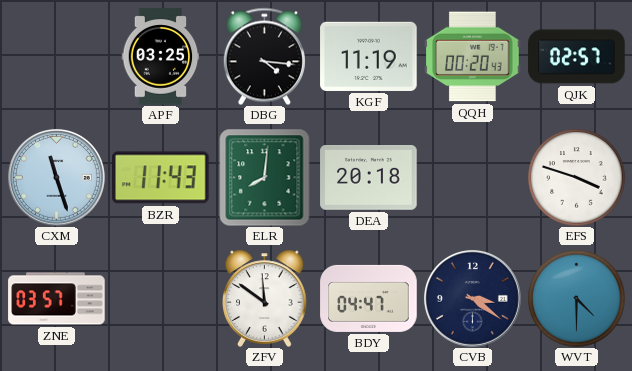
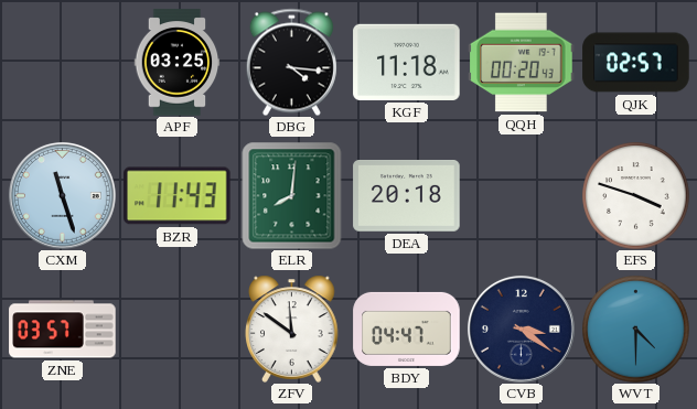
KGF: 11:19 -> 11:18 (407, 62)
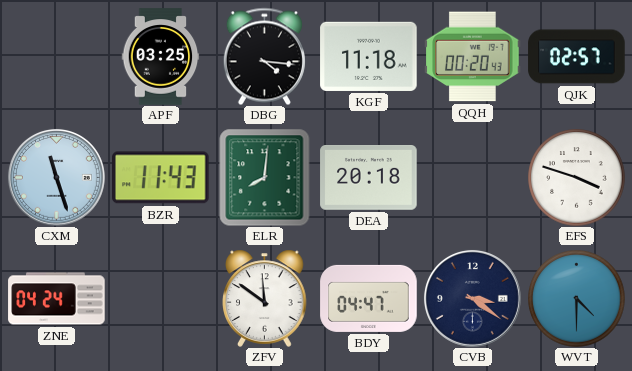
ZNE: 03:57 -> 04:24 (57, 299)
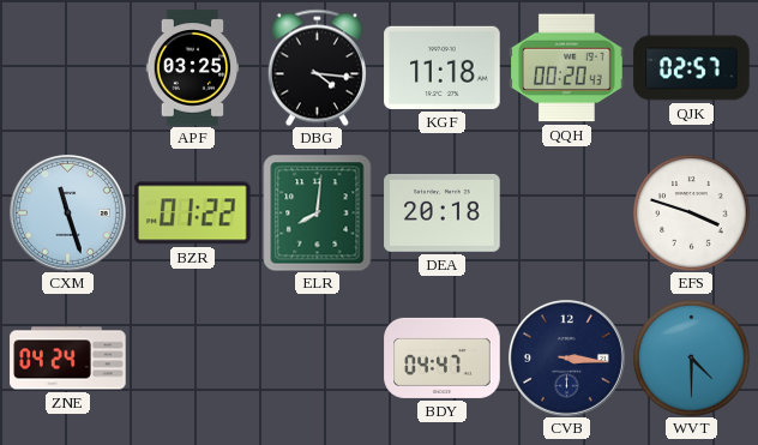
BZR: 11:43 -> 01:22 (193, 214)
ZFV: 11:51 -> none (265, 298)
CVB: 3:21 -> 3:16 (566, 357)
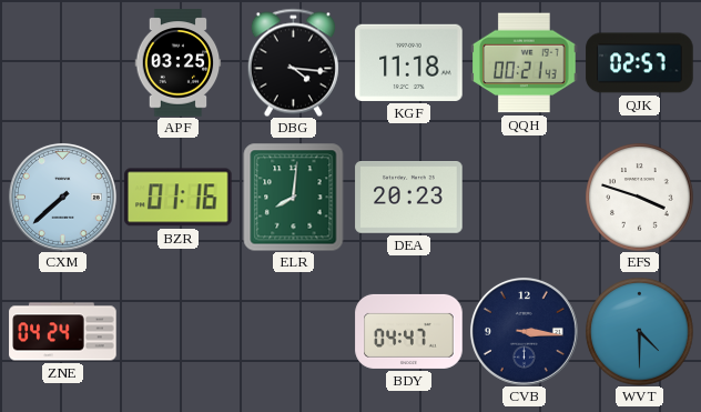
QQH: 00:20 -> 00:21 (525, 63)
CXM: 11:27 -> 7:38 (62, 197)
BZR: 01:22 -> 01:16 (179, 198)
DEA: 20:18 -> 20:23 (409, 198)
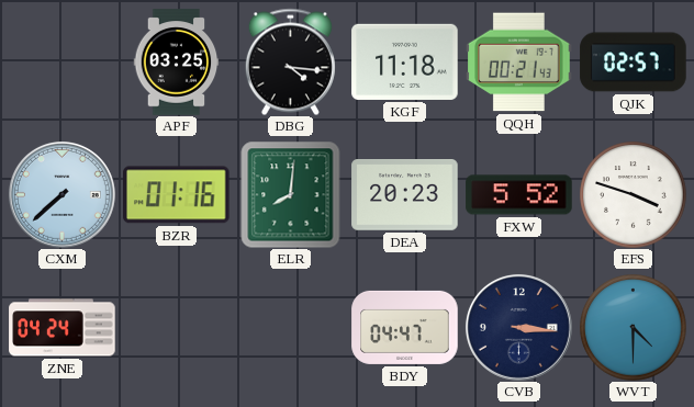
FXW: none -> 5:52 (519, 195)
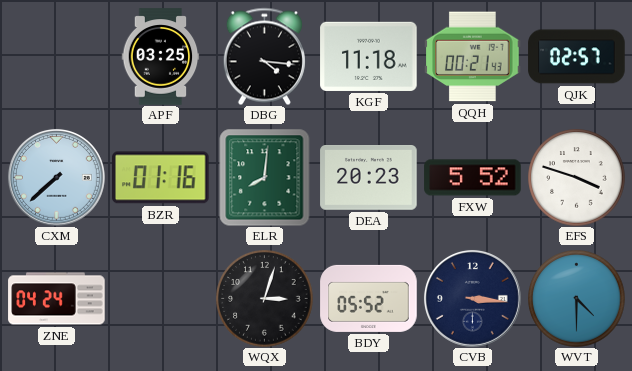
WQX: none -> 3:03 (265, 299)
BDY: 04:47 -> 05:52 (369, 298)
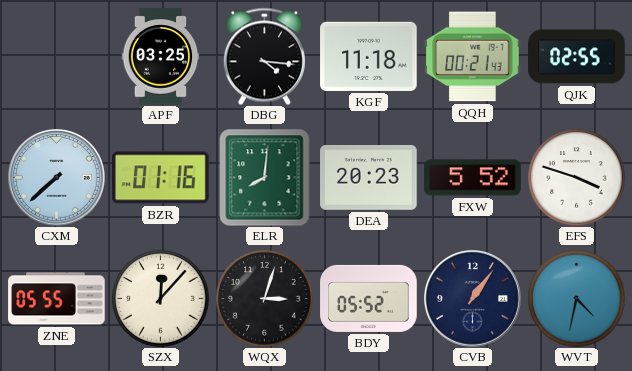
QJK: 02:57 -> 02:55 (577, 57)
ZNE: 04:24 -> 05:55 (57, 299)
SZX: none -> 12:07 (161, 299)
CVB: 3:16 -> 1:06 (472, 298)
WVT: 4:30 -> 4:32 (577, 299)
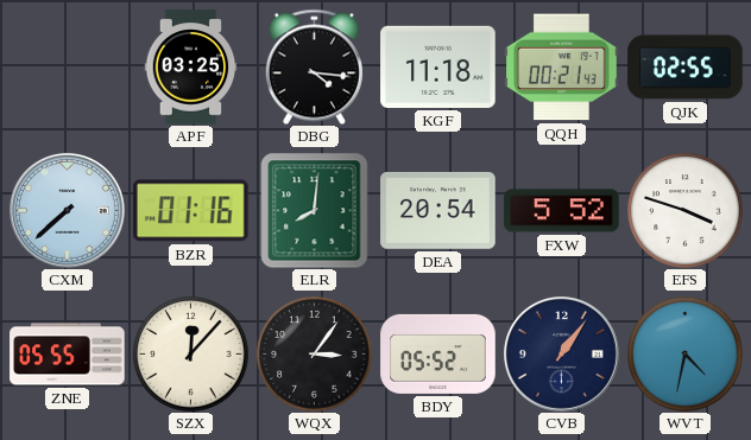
DEA: 20:23 -> 20:54 (438, 211)
WQX: 3:03 -> 3:06 (315, 355)
